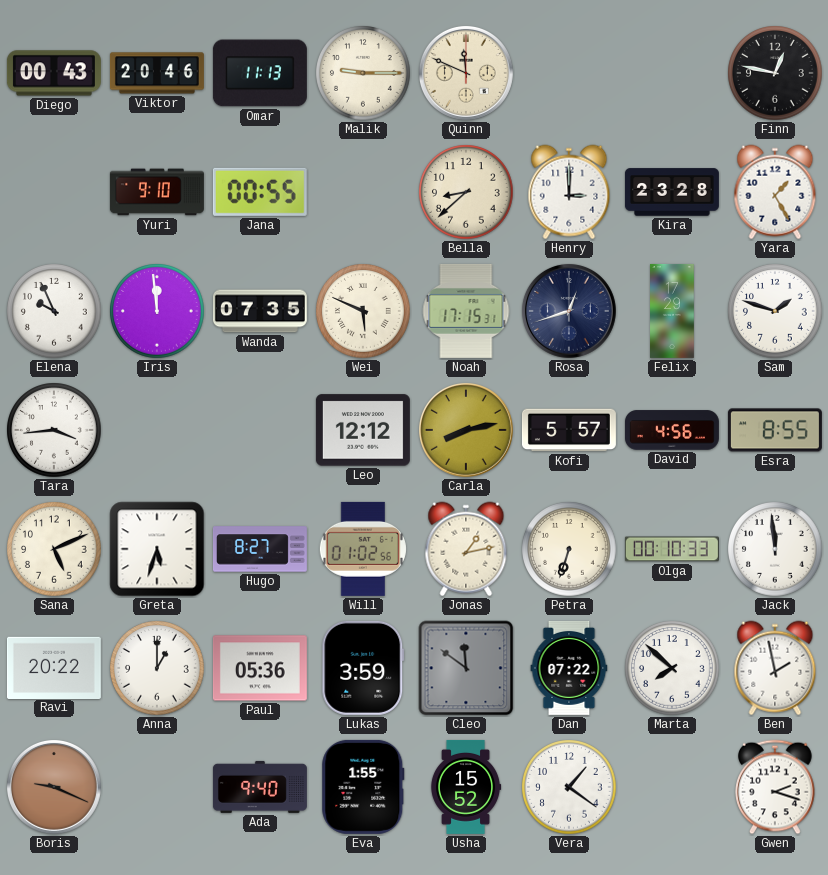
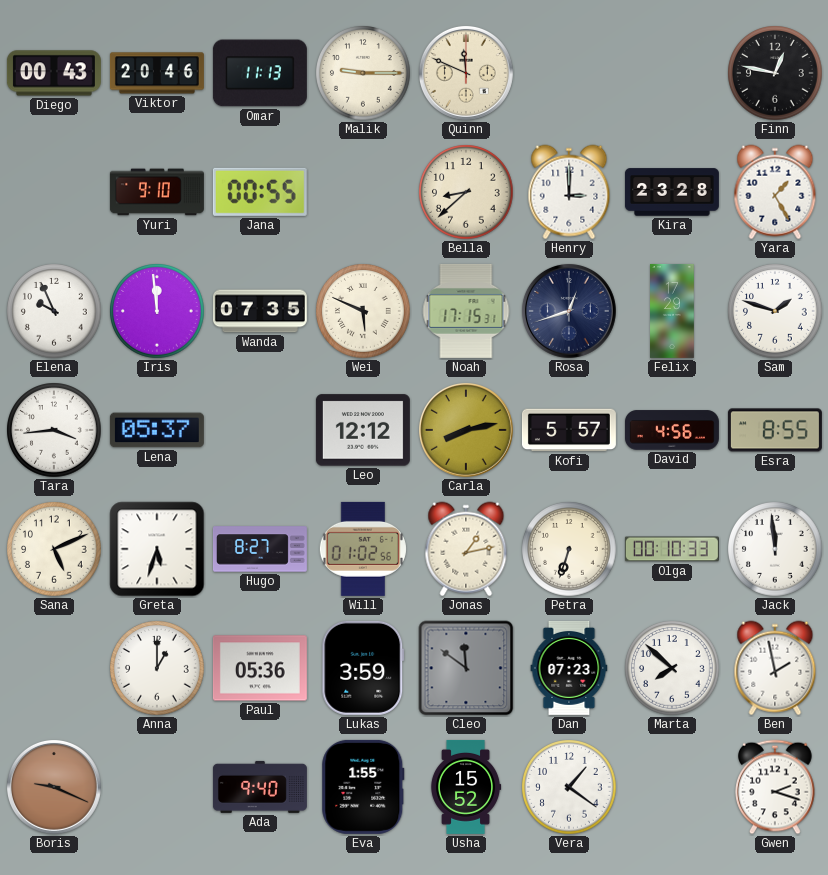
Lena: none -> 05:37 (157, 430)
Ravi: 20:22 -> none (54, 667)
Dan: 07:22 -> 07:23 (569, 668)
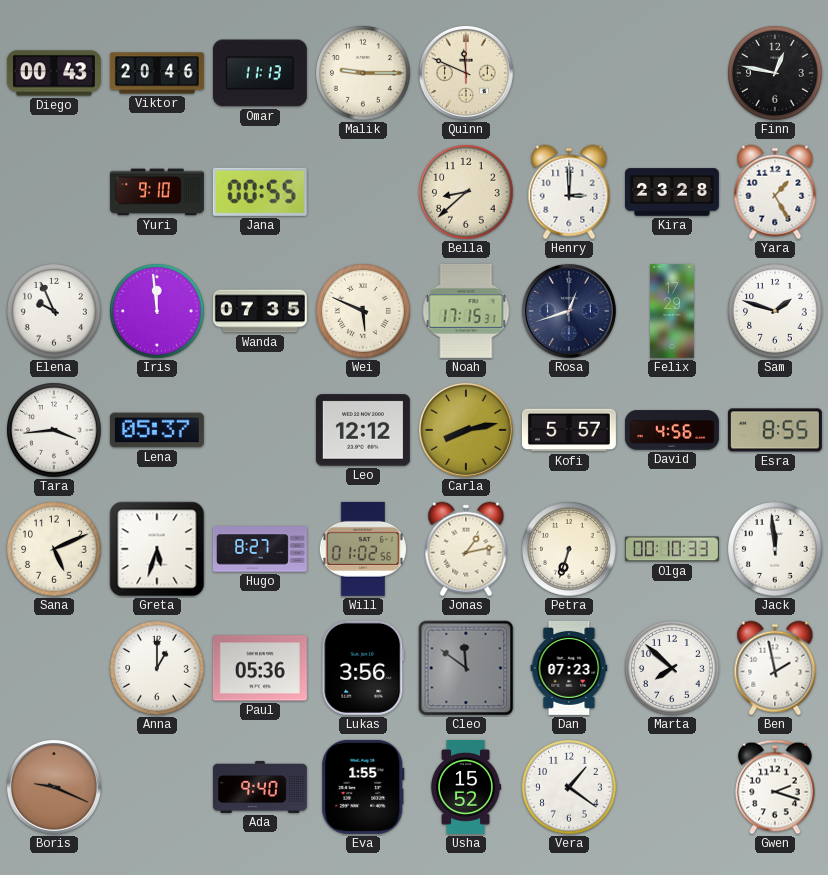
Lukas: 3:59 -> 3:56 (363, 668)
